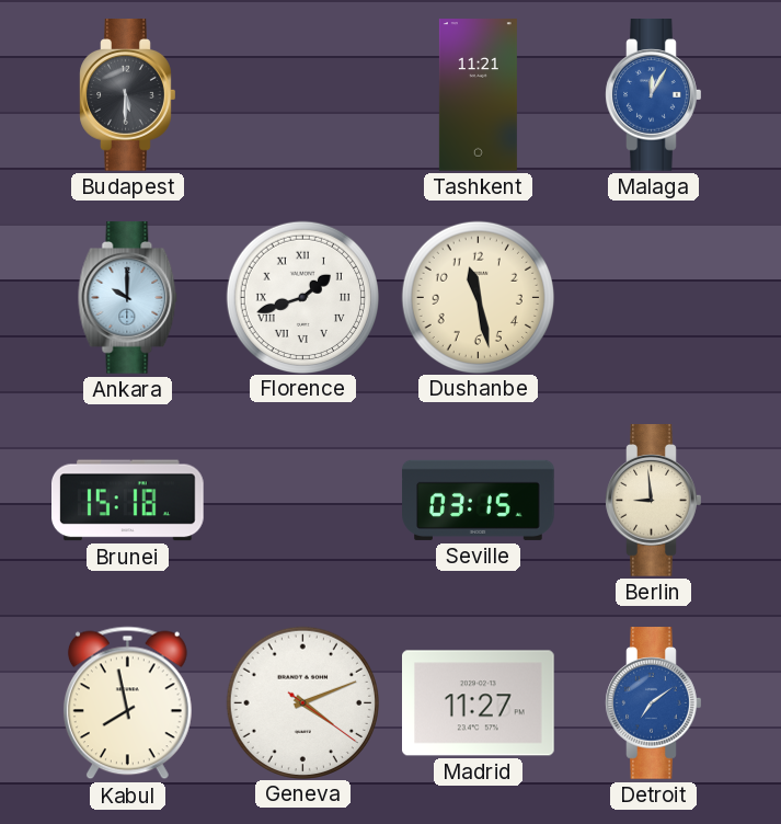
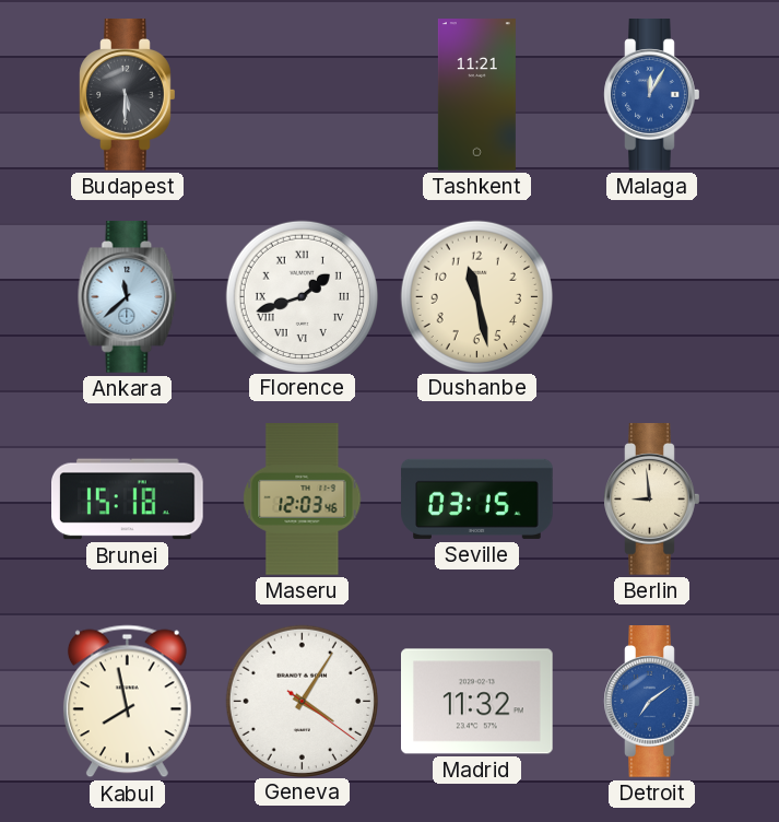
Ankara: 10:00 -> 11:38 (128, 297)
Maseru: none -> 12:03 (303, 500)
Geneva: 4:11 -> 4:05 (302, 701)
Madrid: 11:27 -> 11:32 (477, 702)
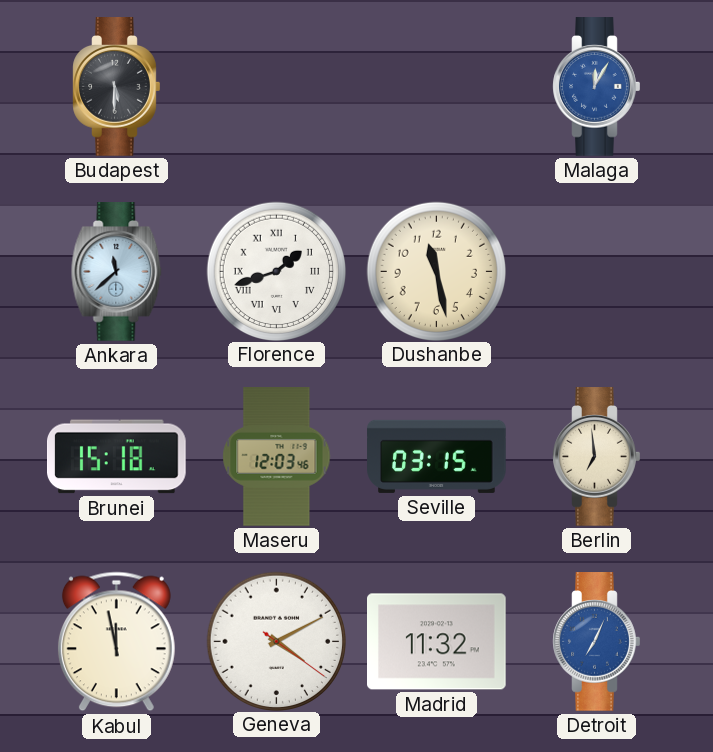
Tashkent: 11:21 -> none (476, 95)
Berlin: 8:59 -> 6:59 (597, 457)
Kabul: 7:58 -> 11:58 (116, 642)
Geneva: 4:05 -> 4:10 (276, 641)
Detroit: 7:09 -> 7:04 (597, 642)
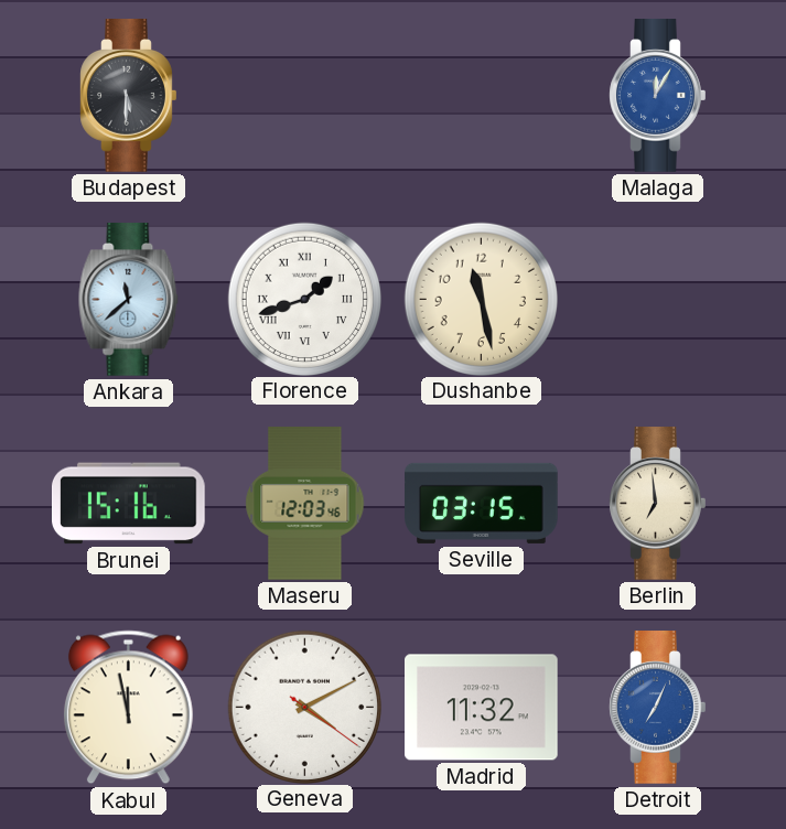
Brunei: 15:18 -> 15:16 (129, 504)
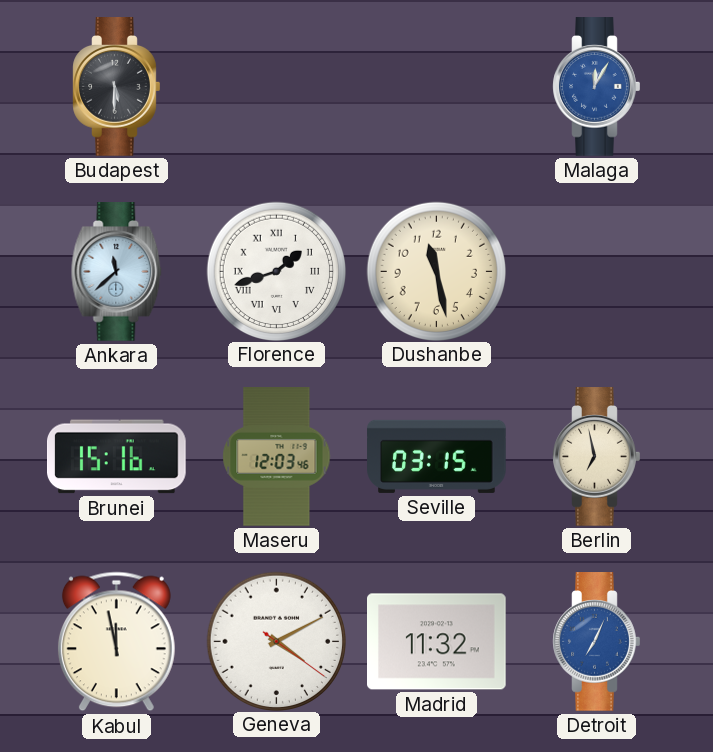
Berlin: 6:59 -> 6:58 (597, 457)
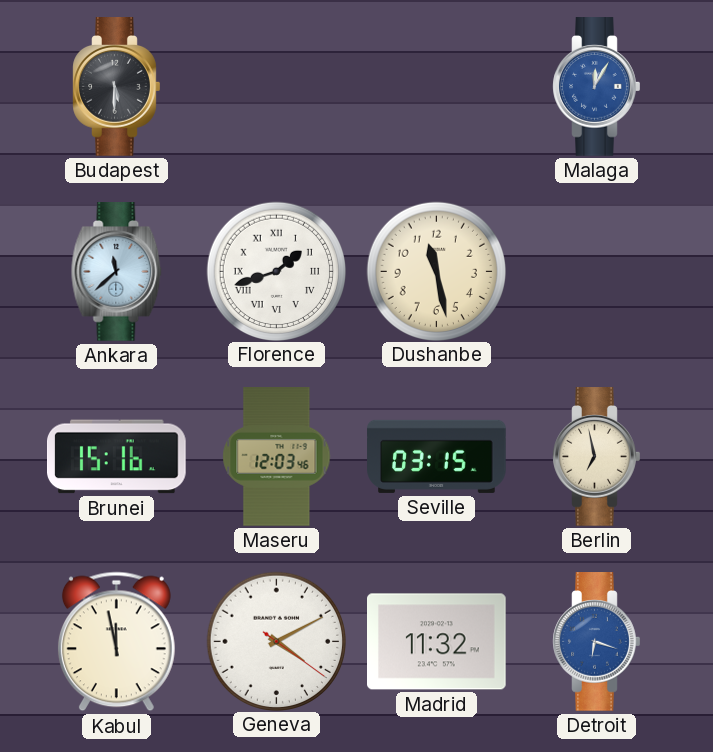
Detroit: 7:04 -> 6:18 (597, 642)
